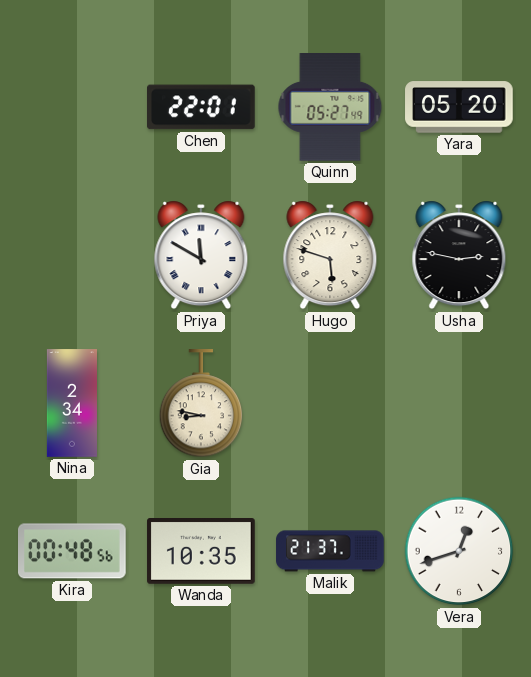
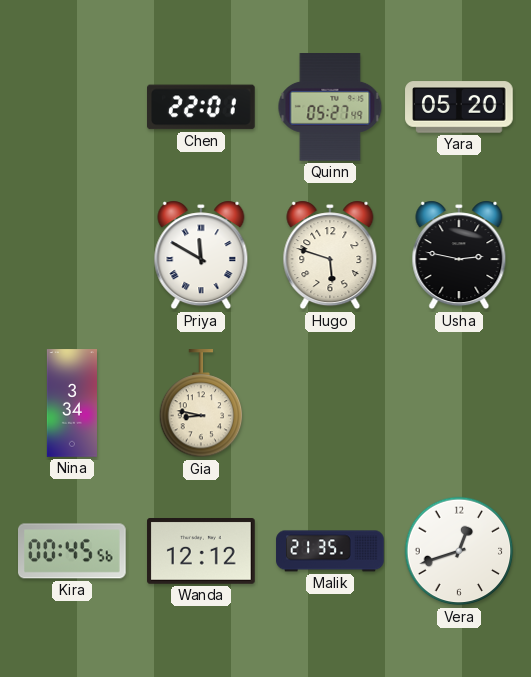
Nina: 2:34 -> 3:34 (72, 403)
Kira: 00:48 -> 00:45 (73, 551)
Wanda: 10:35 -> 12:12 (201, 552)
Malik: 21:37 -> 21:35 (330, 551)
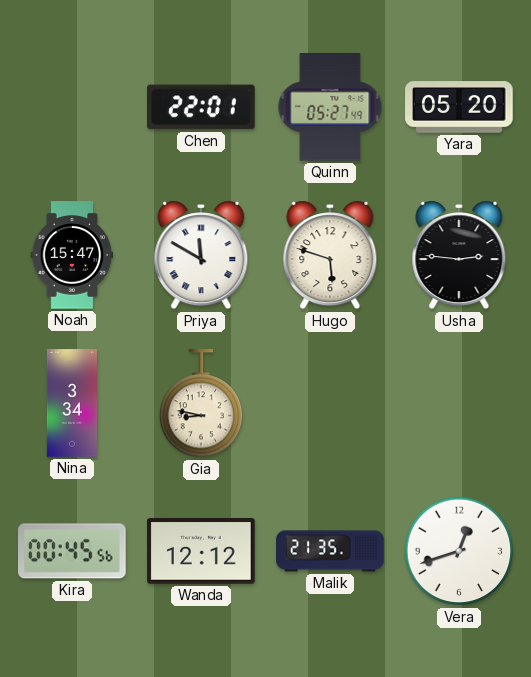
Noah: none -> 15:47 (72, 255)
Usha: 2:47 -> 2:46 (459, 255)
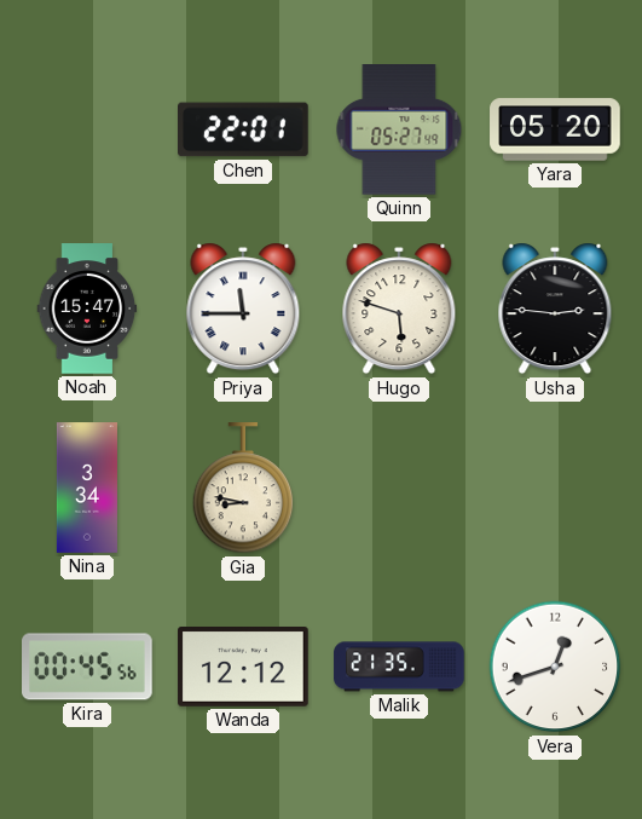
Priya: 11:50 -> 11:45 (243, 308)
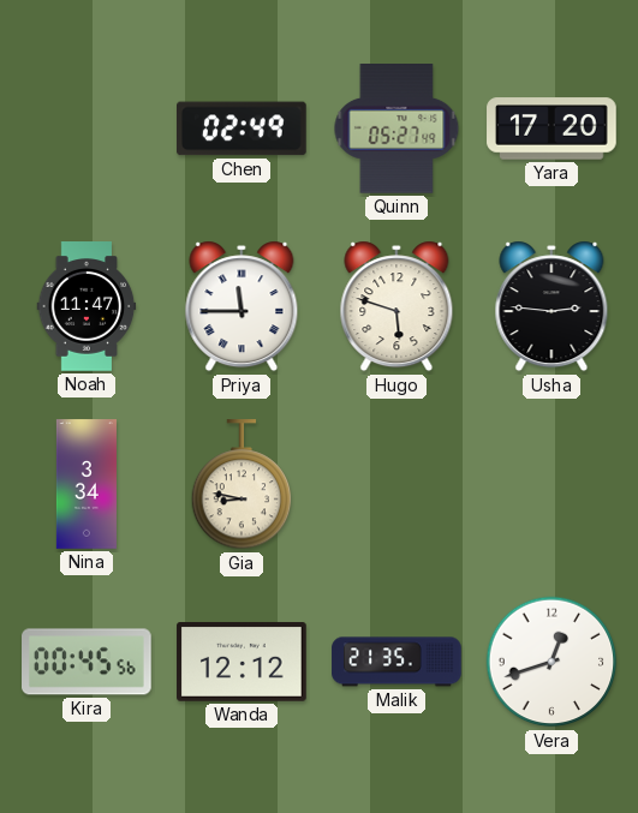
Chen: 22:01 -> 02:49 (243, 128)
Yara: 05:20 -> 17:20 (551, 128)
Noah: 15:47 -> 11:47 (87, 306)
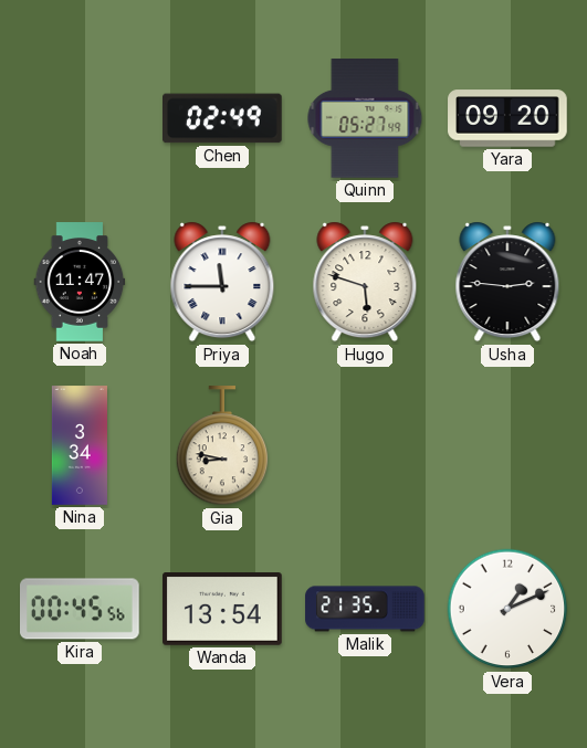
Yara: 17:20 -> 09:20 (507, 118)
Wanda: 12:12 -> 13:54 (222, 610)
Vera: 12:42 -> 1:11 (507, 609)
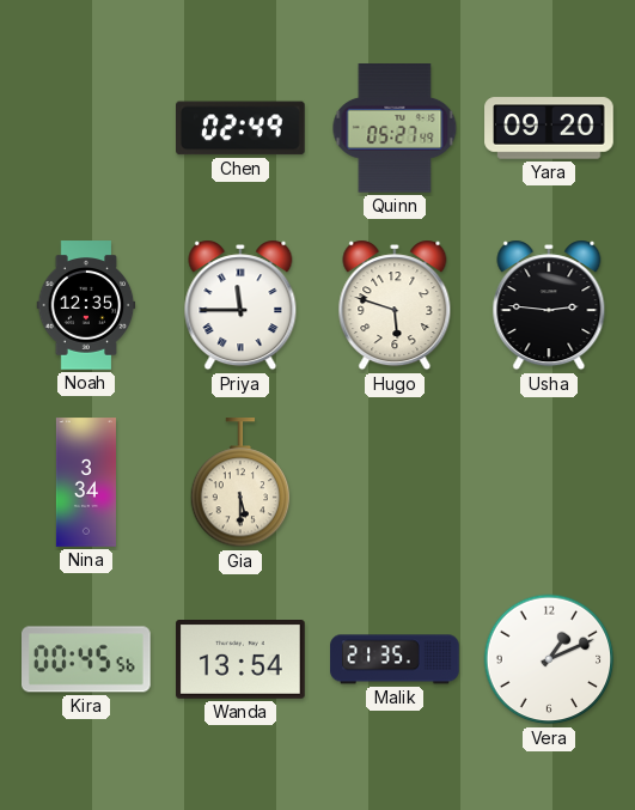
Noah: 11:47 -> 12:35 (86, 305)
Gia: 8:47 -> 5:30 (240, 483)
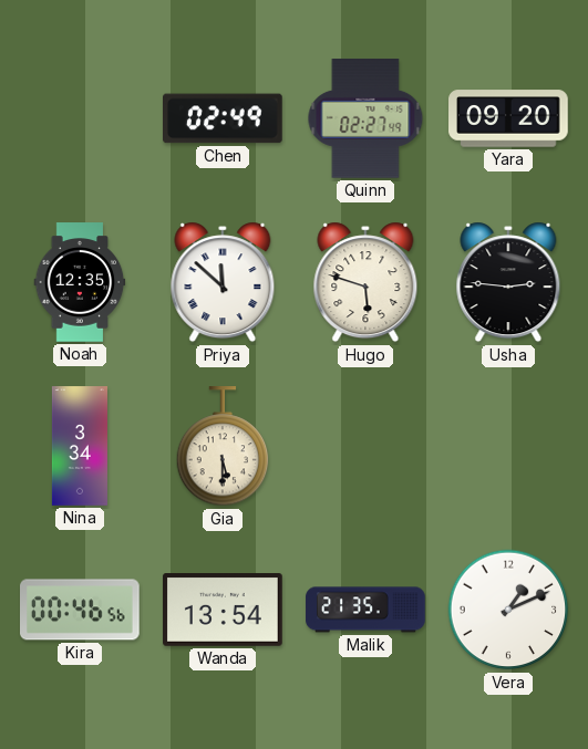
Quinn: 05:27 -> 02:27 (365, 119)
Priya: 11:45 -> 11:52 (223, 282)
Kira: 00:45 -> 00:46 (81, 610)
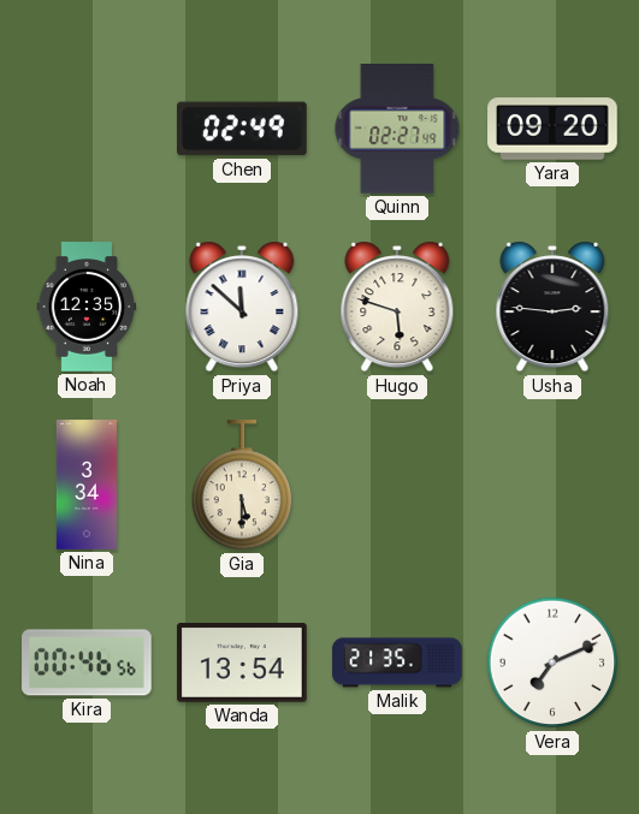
Vera: 1:11 -> 7:11 (552, 663)
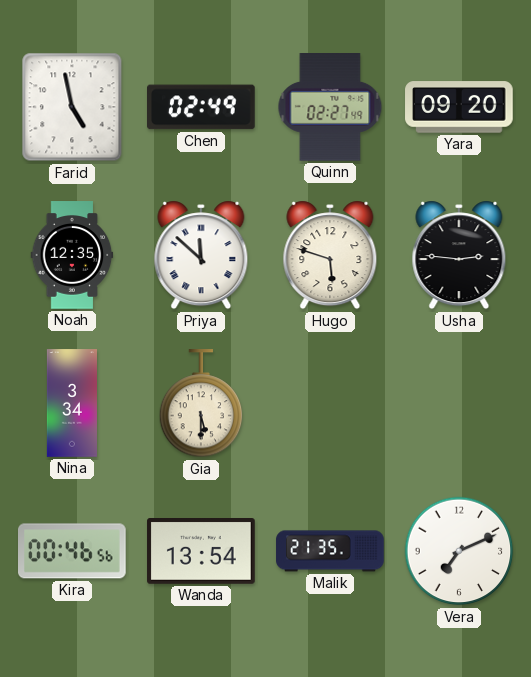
Farid: none -> 4:58 (72, 107)
